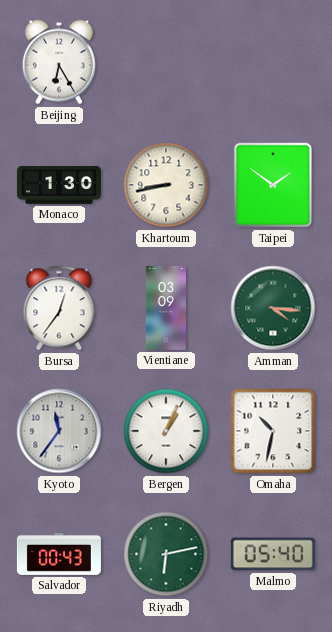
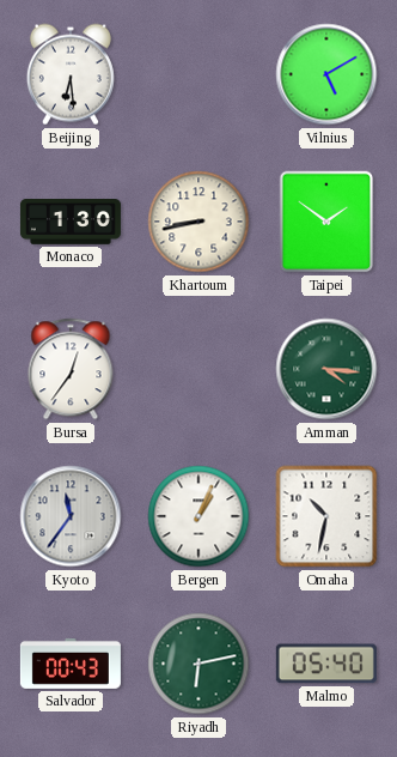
Beijing: 6:25 -> 6:29 (71, 74)
Vilnius: none -> 5:10 (326, 74)
Vientiane: 03:09 -> none (166, 308)
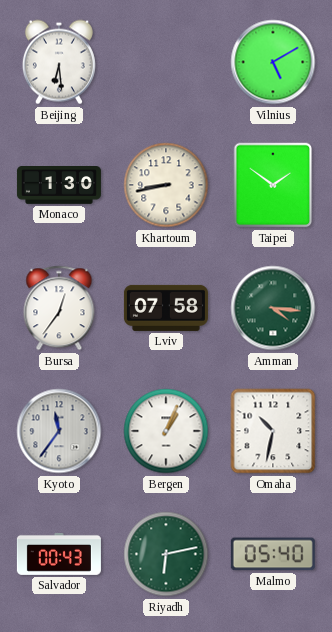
Lviv: none -> 07:58 (166, 308)
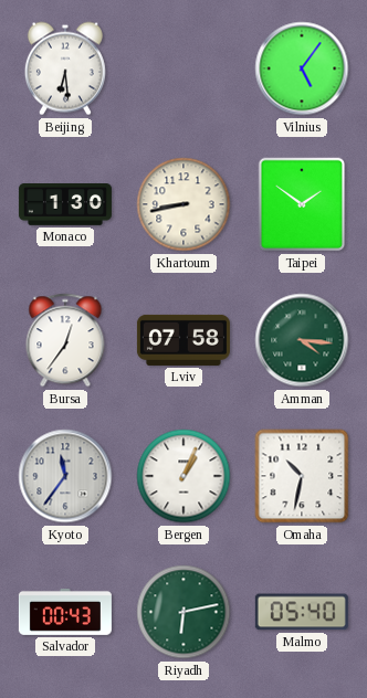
Vilnius: 5:10 -> 5:06 (302, 68)
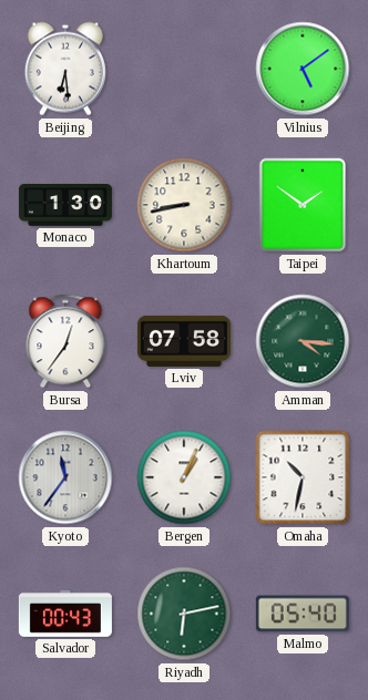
Vilnius: 5:06 -> 5:09 (303, 69)
